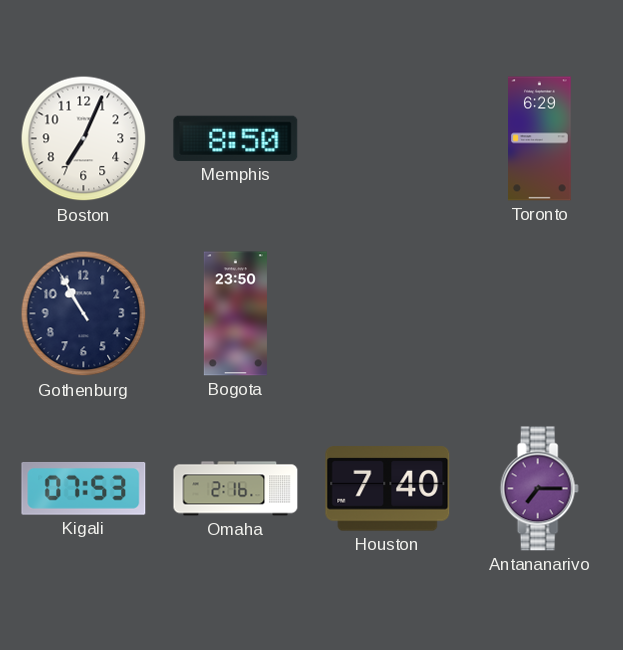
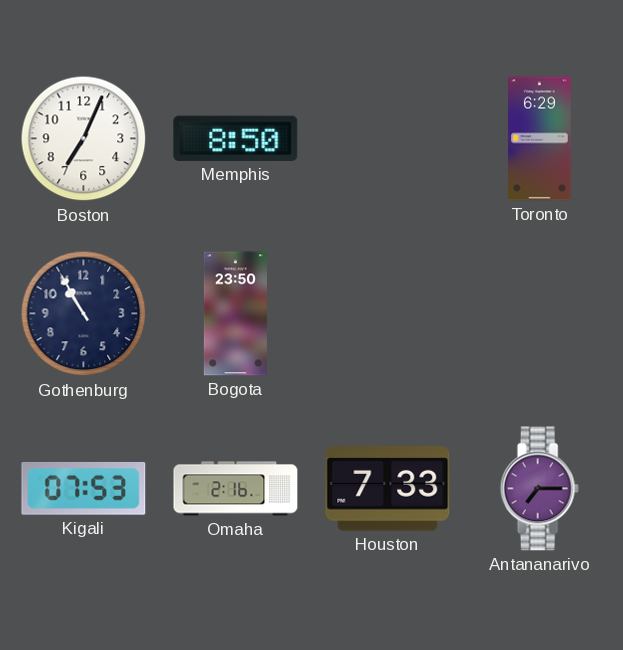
Houston: 7:40 -> 7:33 (388, 489)
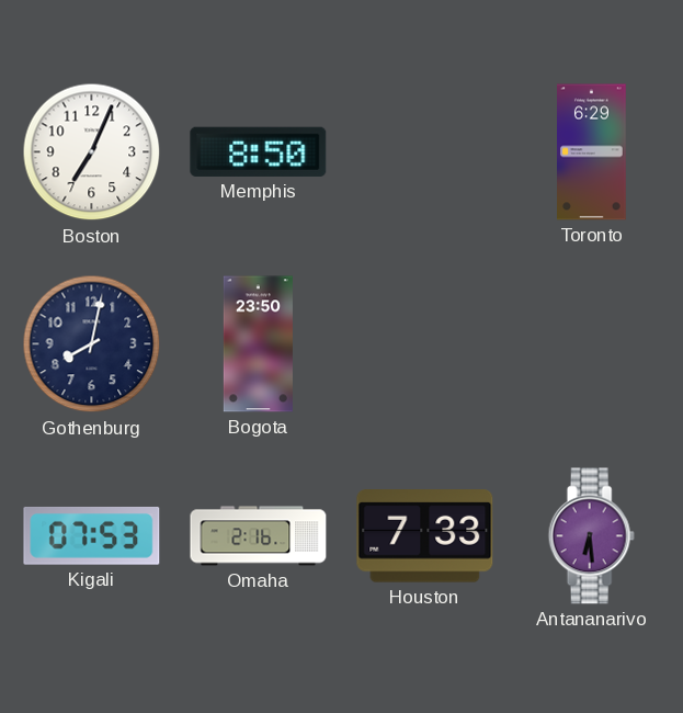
Gothenburg: 10:55 -> 8:02 (92, 344)
Antananarivo: 7:15 -> 6:29 (591, 536)
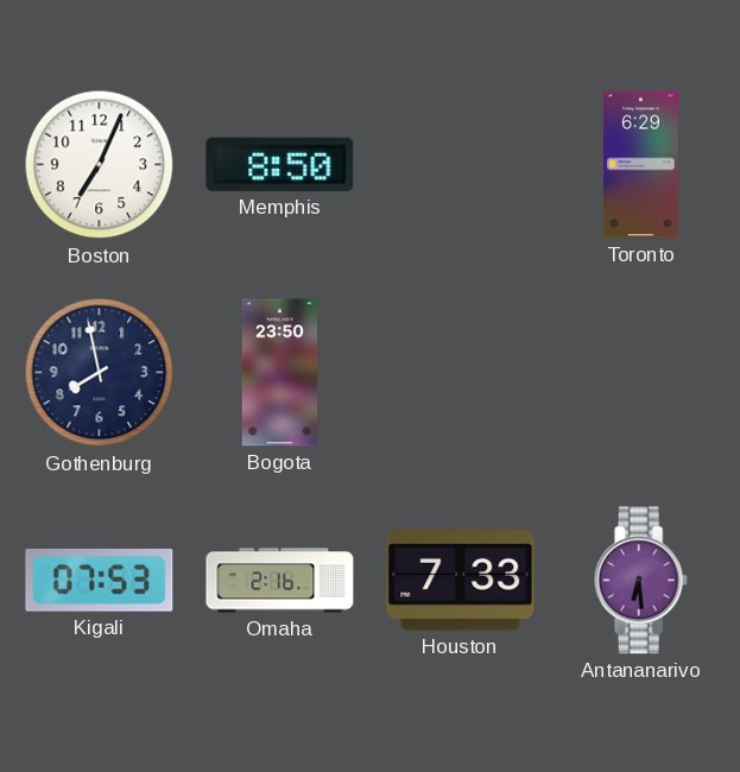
Gothenburg: 8:02 -> 7:58 (100, 373)
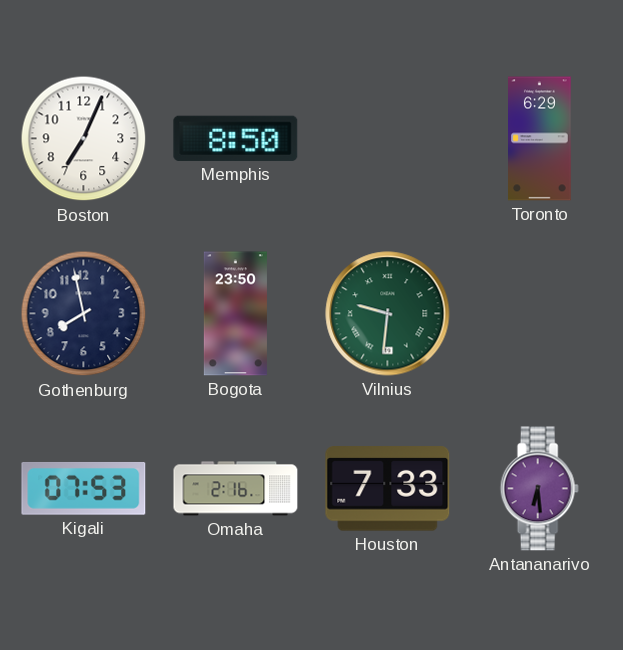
Vilnius: none -> 9:31 (388, 314)
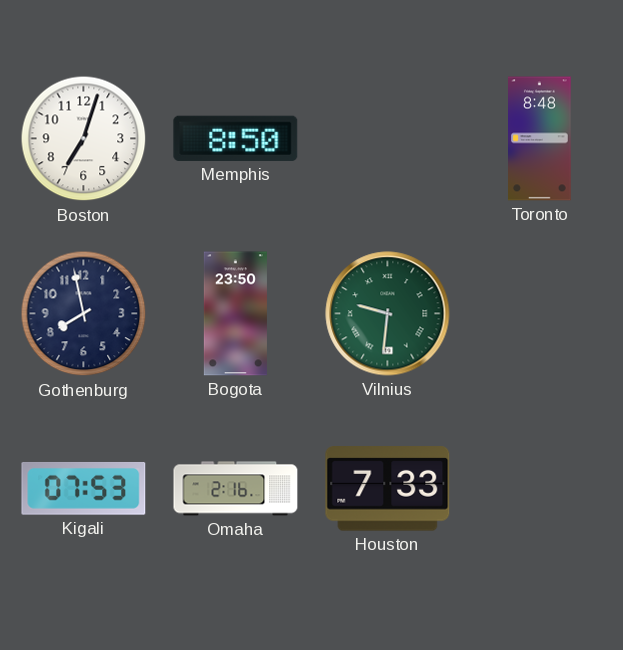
Boston: 7:04 -> 7:03 (84, 139)
Toronto: 6:29 -> 8:48 (540, 139)
Antananarivo: 6:29 -> none (539, 489)
